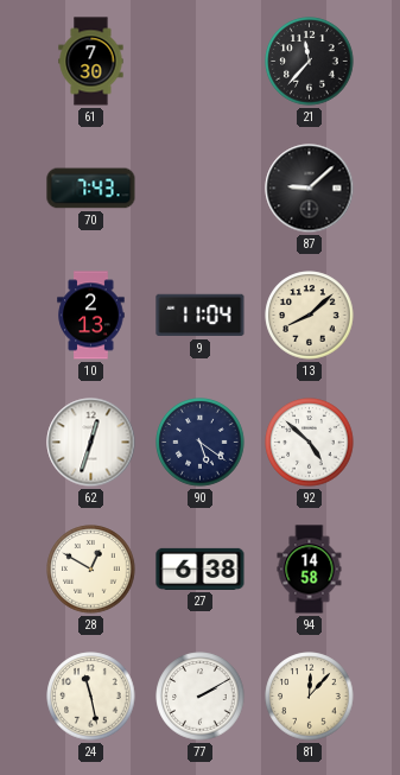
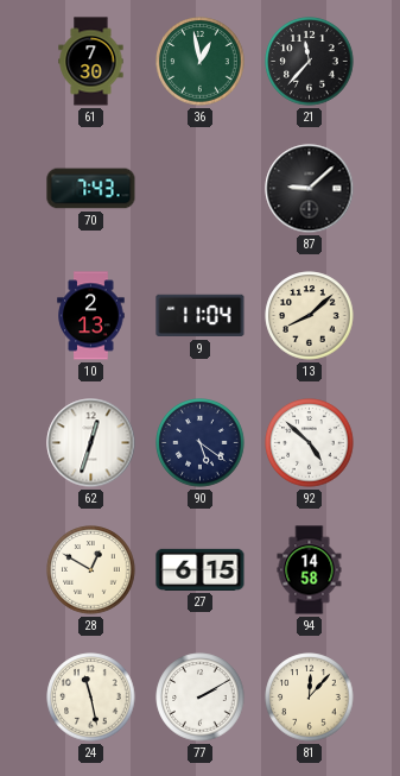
36: none -> 12:58 (201, 62)
27: 6:38 -> 6:15 (201, 569)
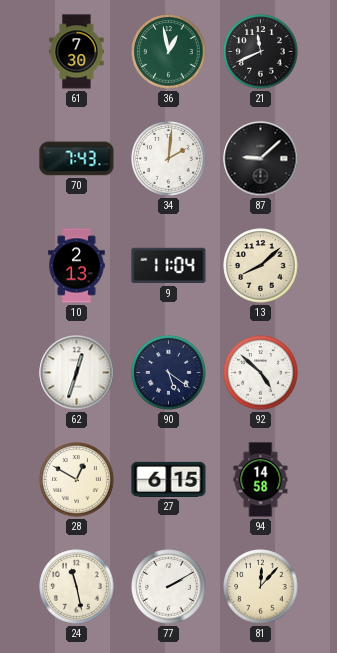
21: 11:37 -> 11:41 (261, 52)
34: none -> 2:01 (169, 159)
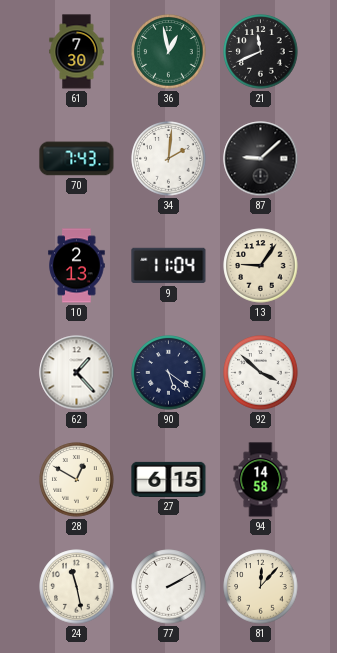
13: 8:08 -> 9:06 (261, 266)
62: 12:33 -> 1:23 (77, 373)
92: 4:52 -> 3:52 (261, 373)
